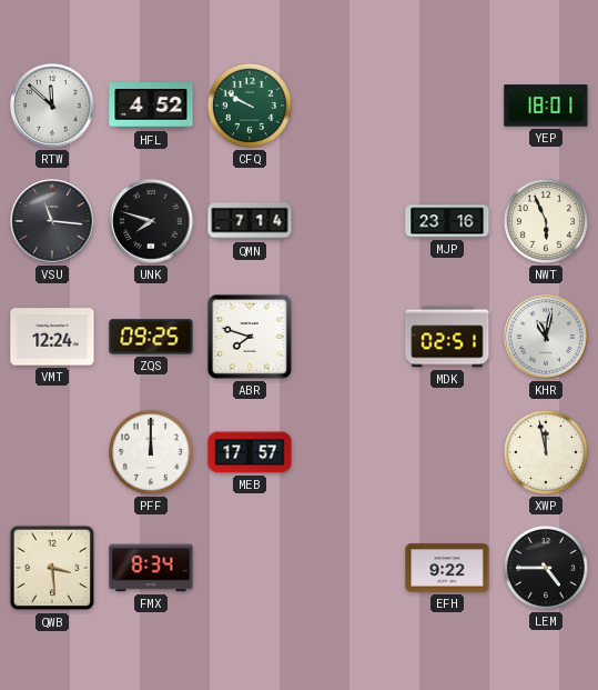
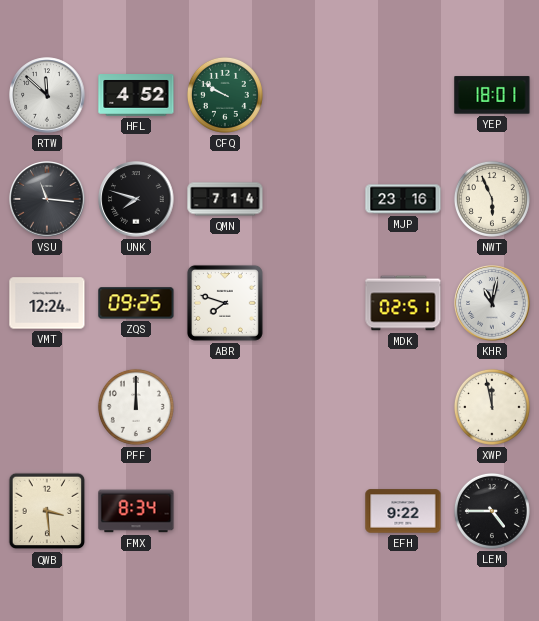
MEB: 17:57 -> none (250, 452)
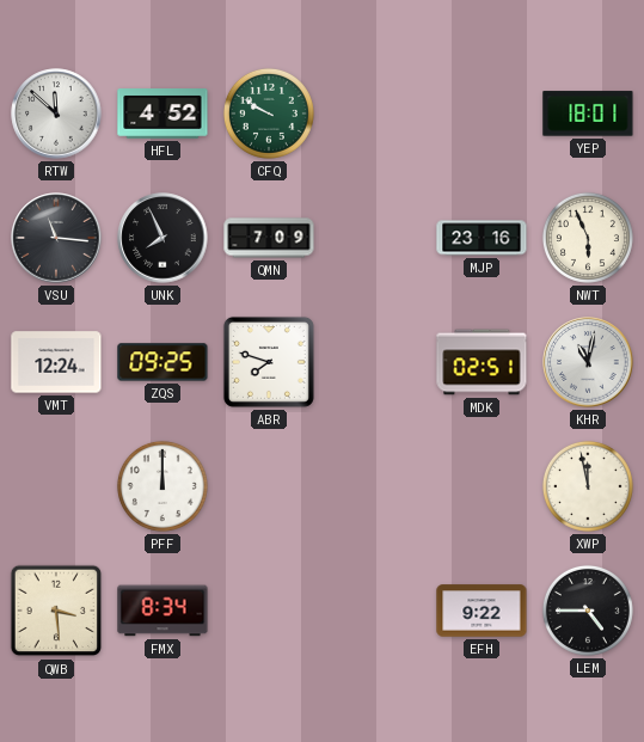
UNK: 7:48 -> 7:56 (162, 238)
QMN: 7:14 -> 7:09 (269, 238)
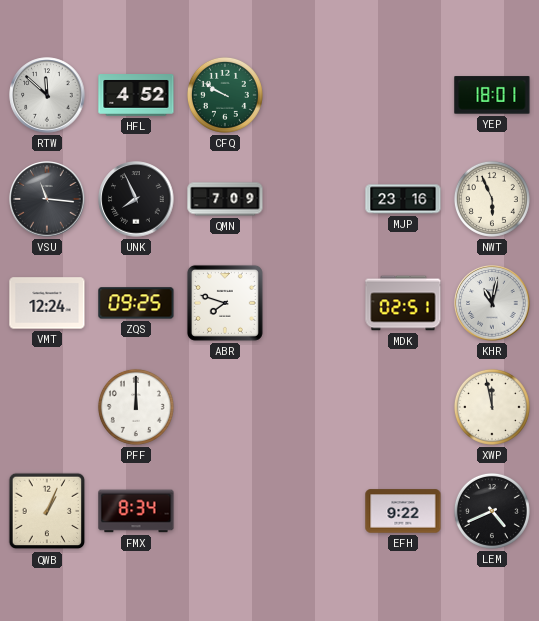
QWB: 3:29 -> 1:04 (47, 511)
LEM: 4:45 -> 4:41 (492, 511)
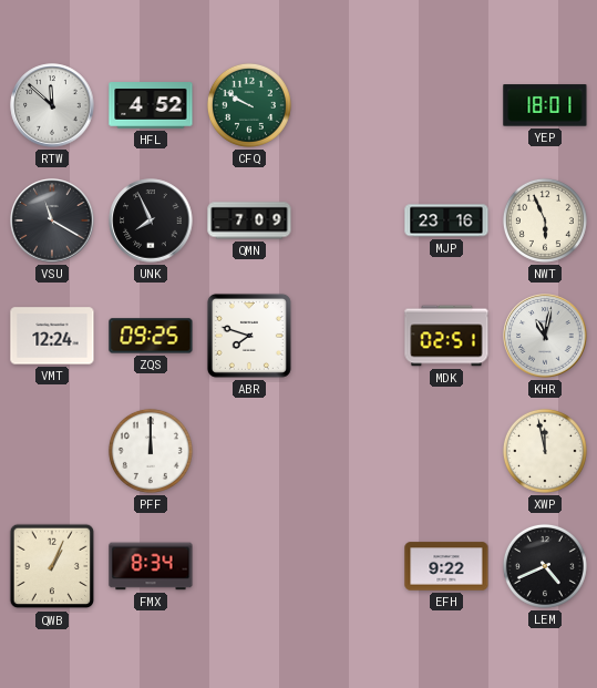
VSU: 11:16 -> 11:20 (52, 220)
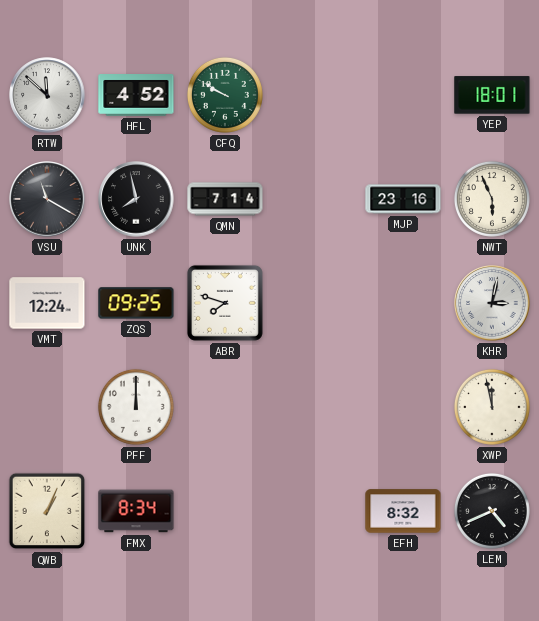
UNK: 7:56 -> 7:58 (136, 199)
QMN: 7:09 -> 7:14 (225, 199)
MDK: 02:51 -> none (446, 336)
KHR: 11:02 -> 3:02 (492, 303)
EFH: 9:22 -> 8:32 (403, 511)
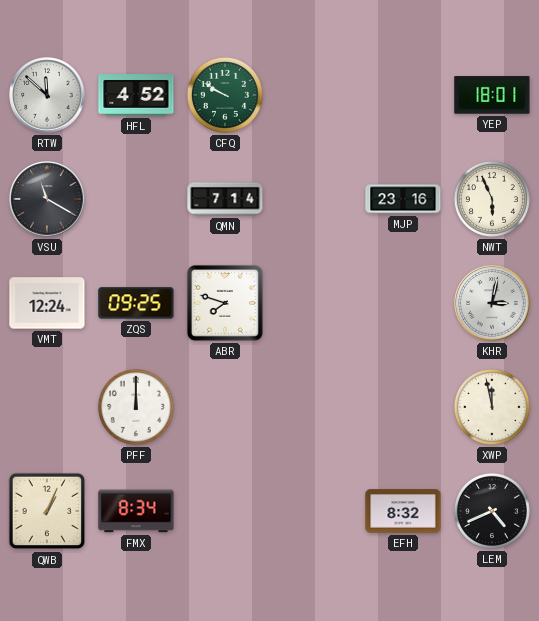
UNK: 7:58 -> none (136, 199)
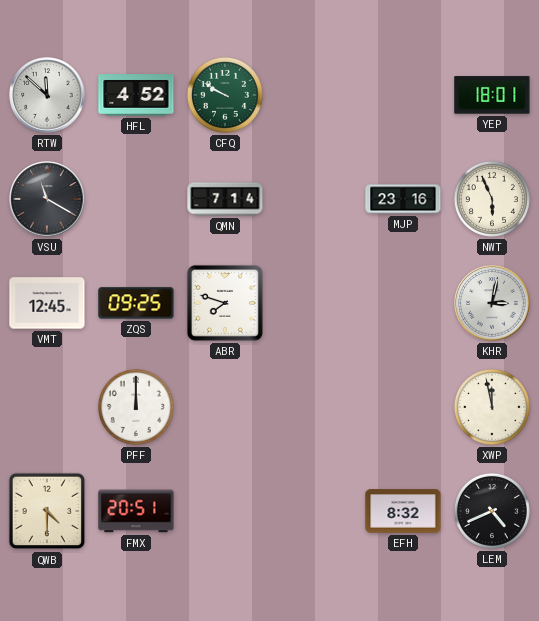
VMT: 12:24 -> 12:45 (47, 303)
QWB: 1:04 -> 4:30 (47, 511)
FMX: 8:34 -> 20:51 (136, 511)
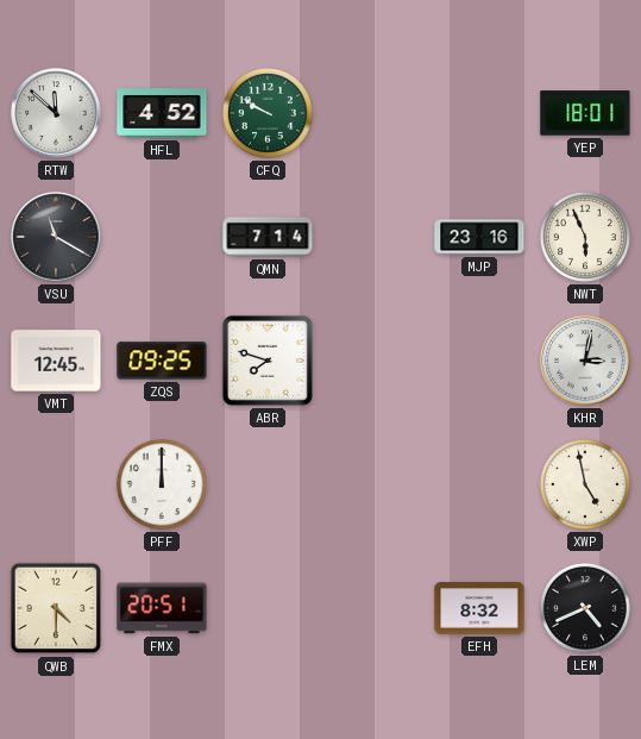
XWP: 11:58 -> 4:58 (585, 484)
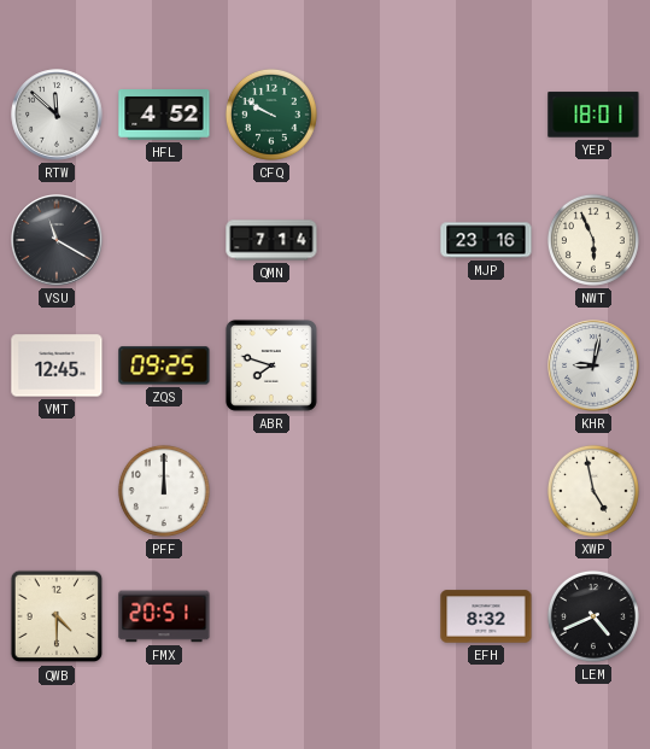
KHR: 3:02 -> 9:02 (593, 365)
